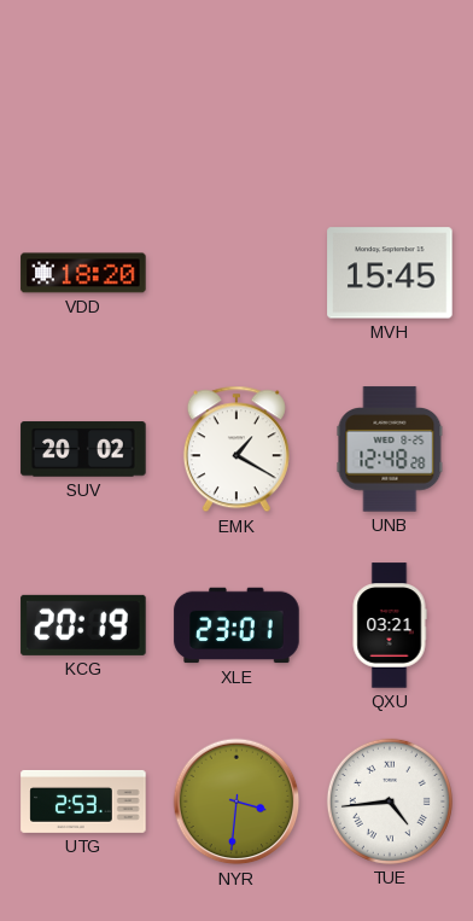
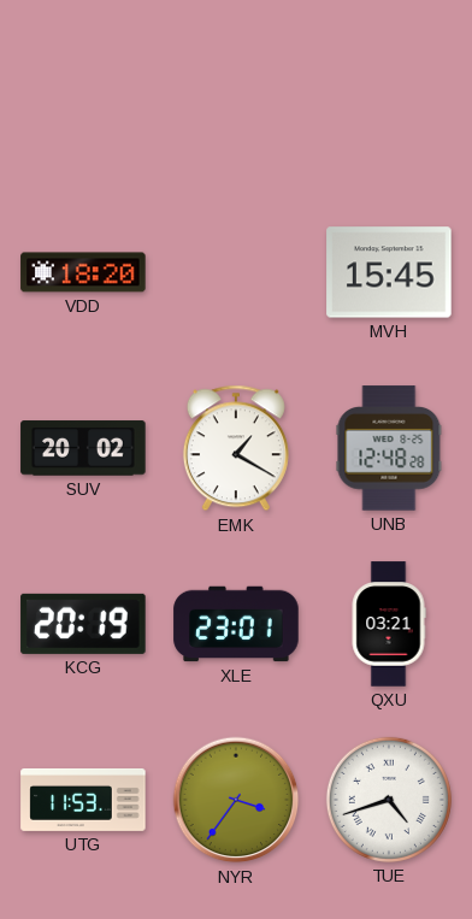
UTG: 2:53 -> 11:53 (83, 800)
NYR: 3:31 -> 3:36 (236, 800)
TUE: 4:44 -> 4:42 (389, 800)
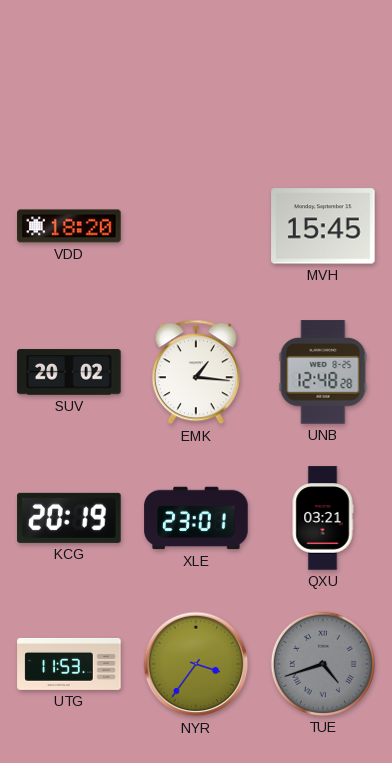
EMK: 1:20 -> 1:16 (196, 372)
TUE dial: white -> grey (323, 664)
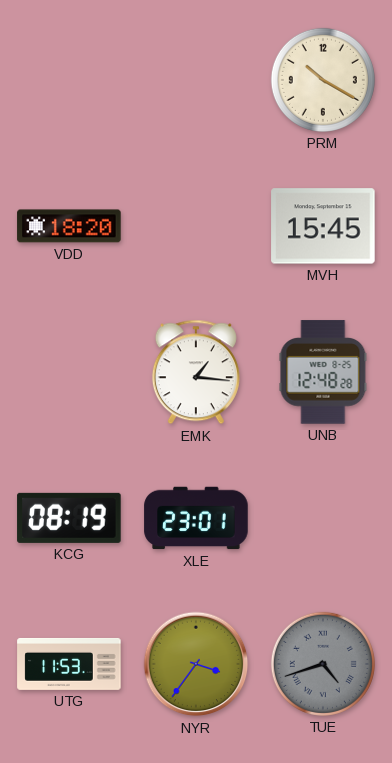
PRM: none -> 10:20 (323, 80)
SUV: 20:02 -> none (69, 372)
KCG: 20:19 -> 08:19 (69, 518)
QXU: 03:21 -> none (323, 518)
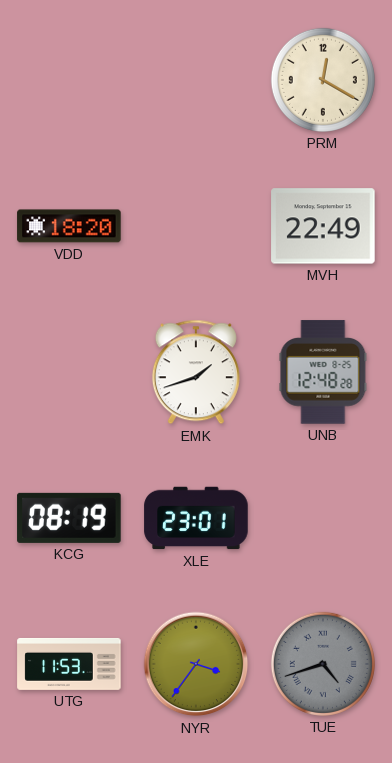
PRM: 10:20 -> 12:20 (323, 80)
MVH: 15:45 -> 22:49 (323, 226)
EMK: 1:16 -> 1:42 (196, 372)
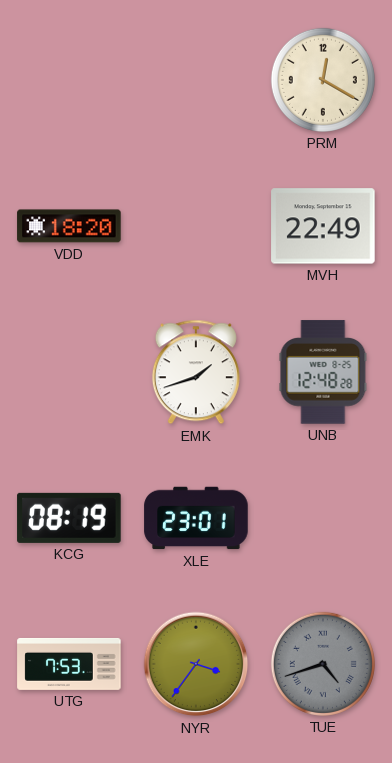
UTG: 11:53 -> 7:53 (69, 664)
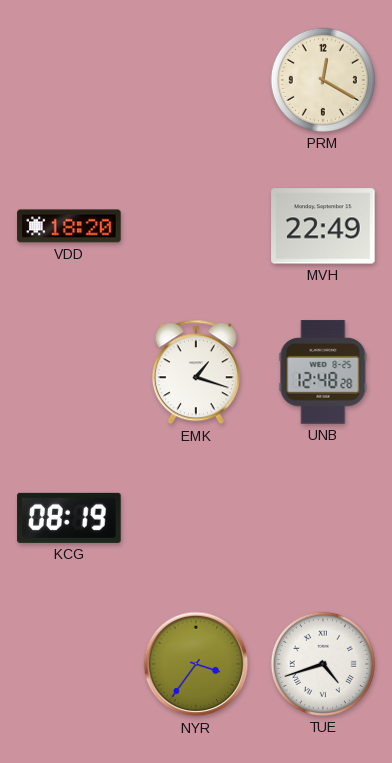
EMK: 1:42 -> 1:18 (196, 372)
XLE: 23:01 -> none (196, 518)
UTG: 7:53 -> none (69, 664)
TUE dial: grey -> white (323, 664)
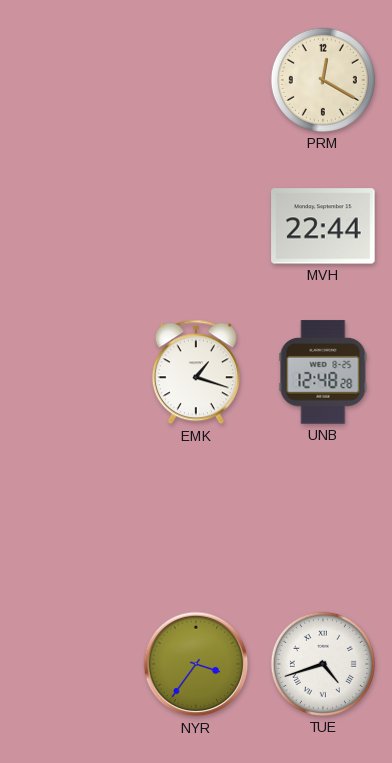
VDD: 18:20 -> none (69, 226)
MVH: 22:49 -> 22:44 (323, 226)
KCG: 08:19 -> none (69, 518)
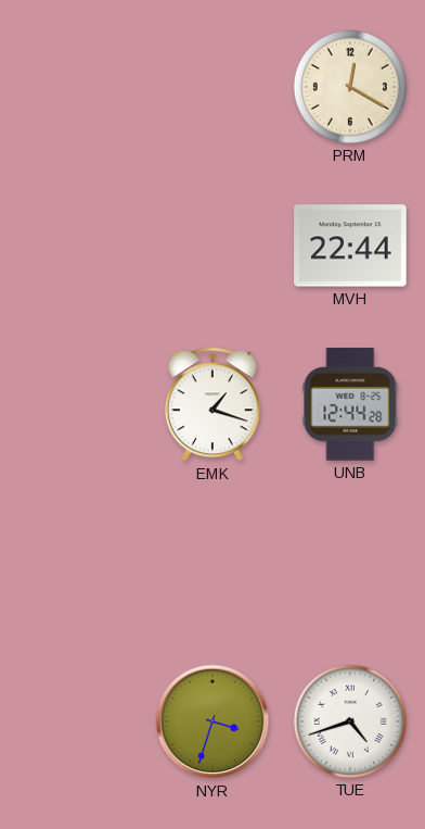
UNB: 12:48 -> 12:44 (350, 404)
NYR: 3:36 -> 3:33 (212, 721)
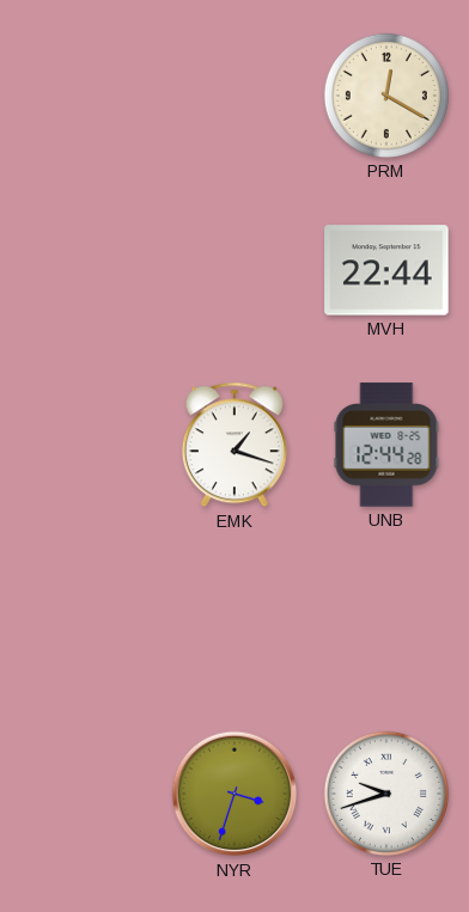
TUE: 4:42 -> 9:42 (386, 794)
